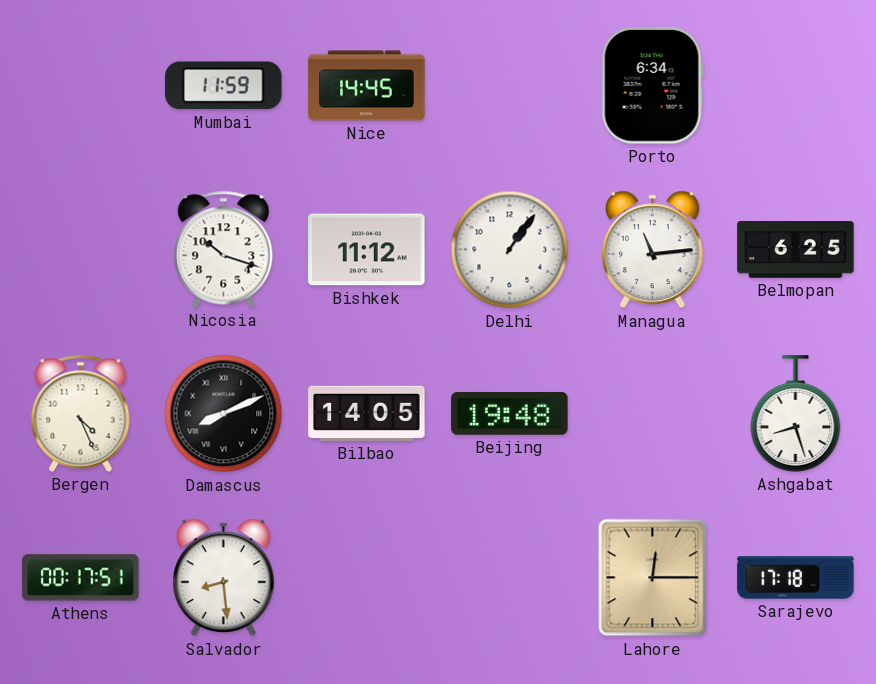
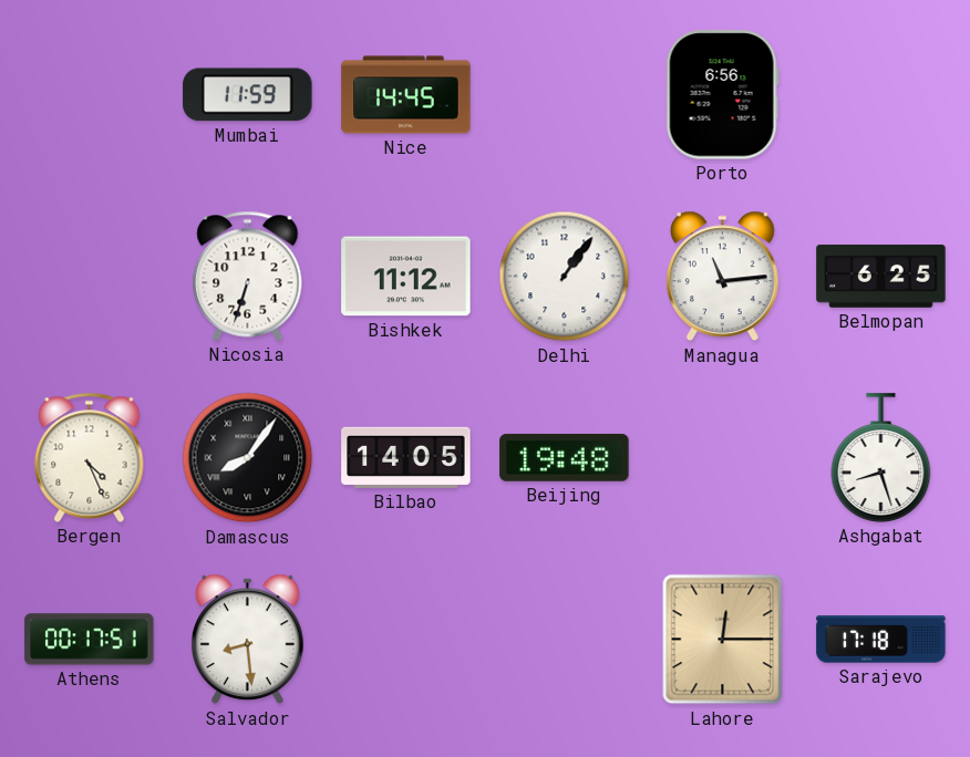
Porto: 6:34 -> 6:56 (722, 95)
Nicosia: 10:18 -> 6:33 (248, 276)
Damascus: 8:11 -> 8:06 (248, 458)
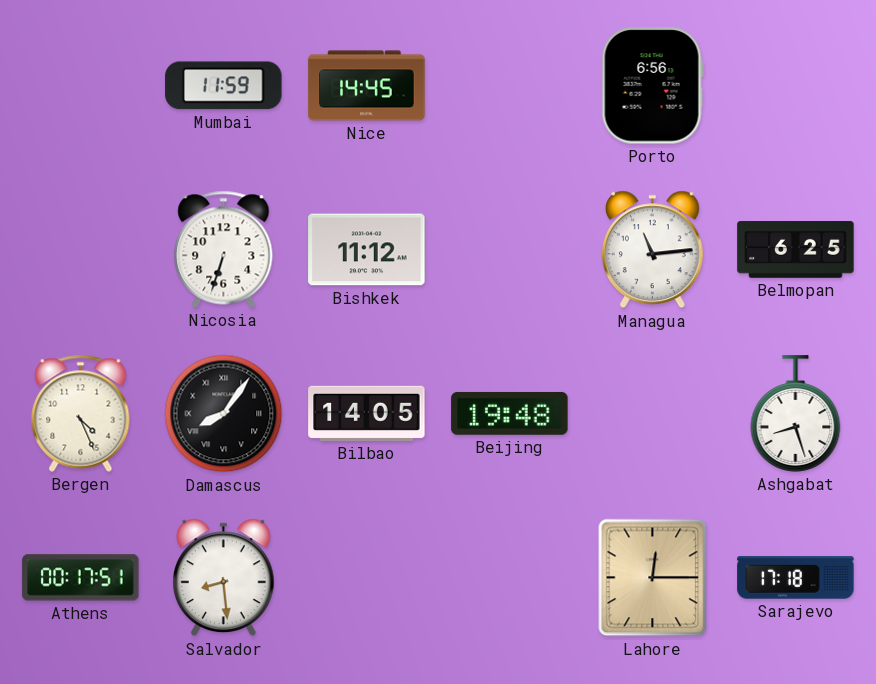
Delhi: 1:06 -> none (565, 277)
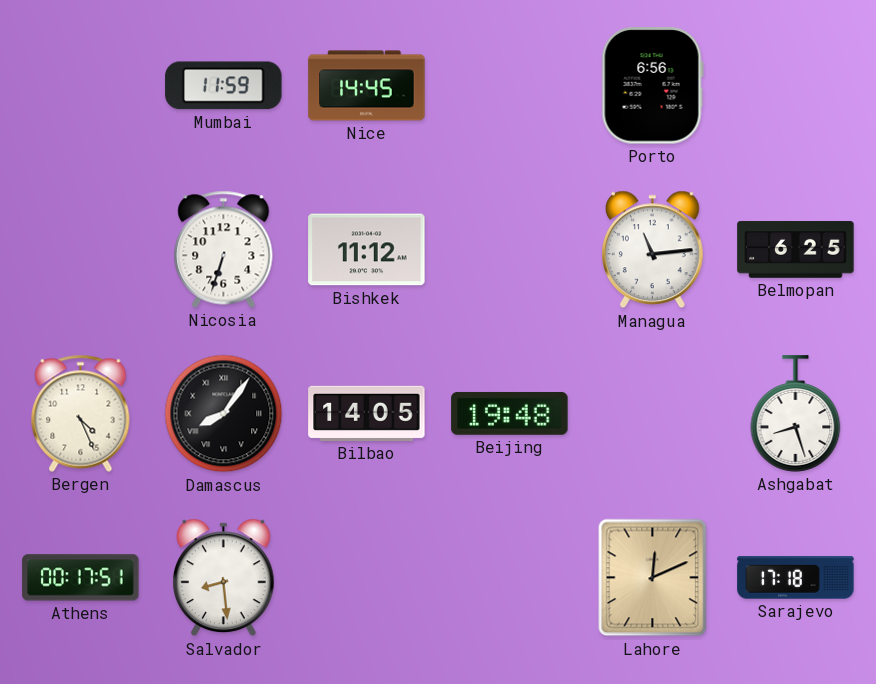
Lahore: 12:15 -> 12:11 (653, 578)
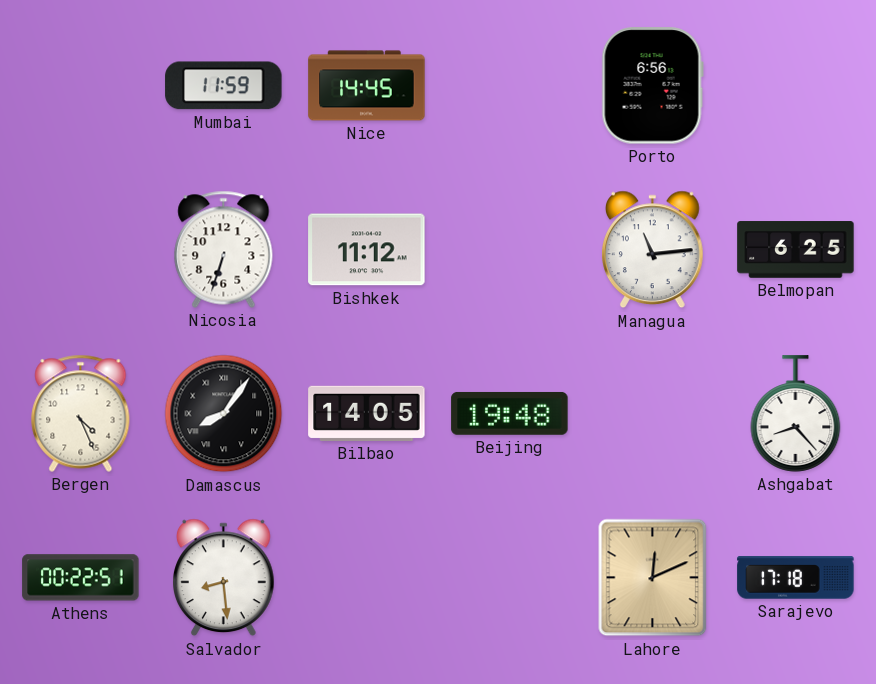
Ashgabat: 8:27 -> 8:23 (796, 414)
Athens: 00:17 -> 00:22 (81, 578)
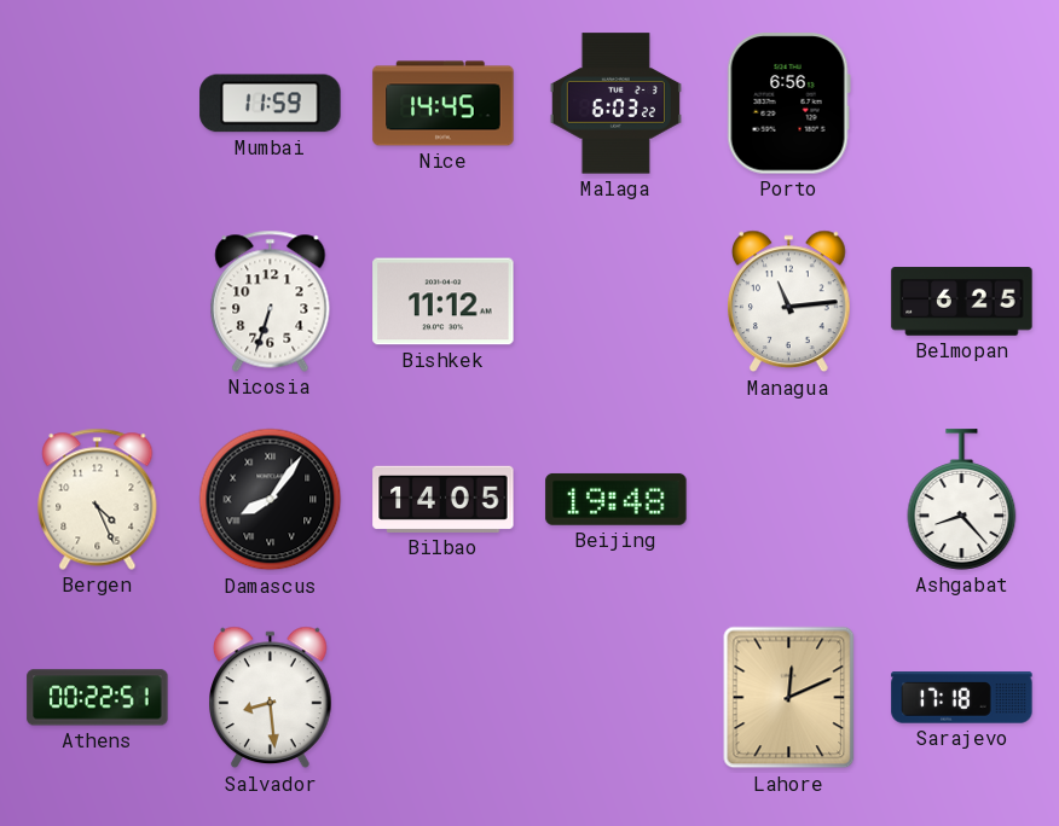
Malaga: none -> 6:03 (615, 104)
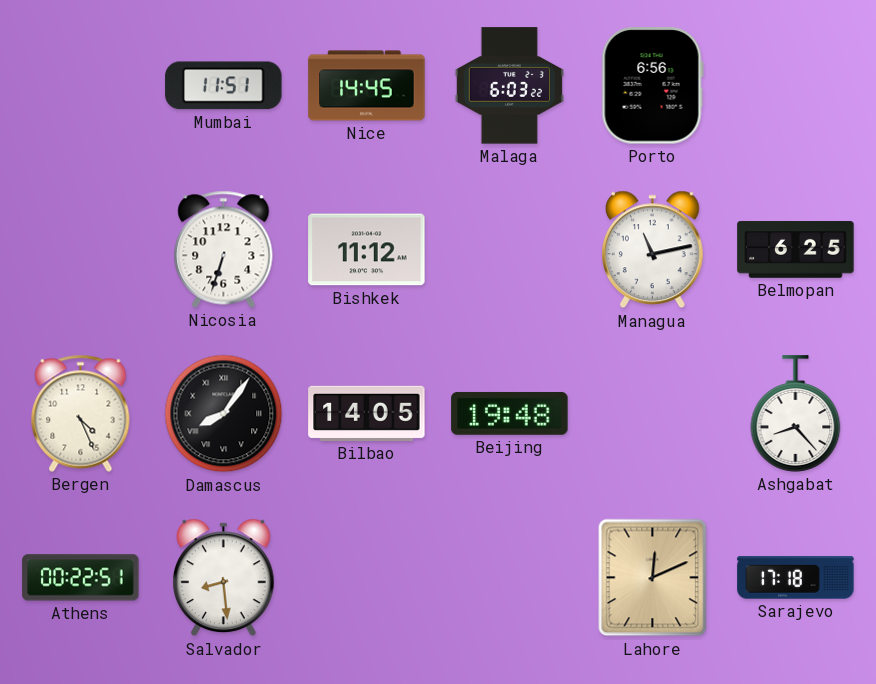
Mumbai: 11:59 -> 11:51 (224, 86)
Managua: 11:14 -> 11:13 (653, 250)
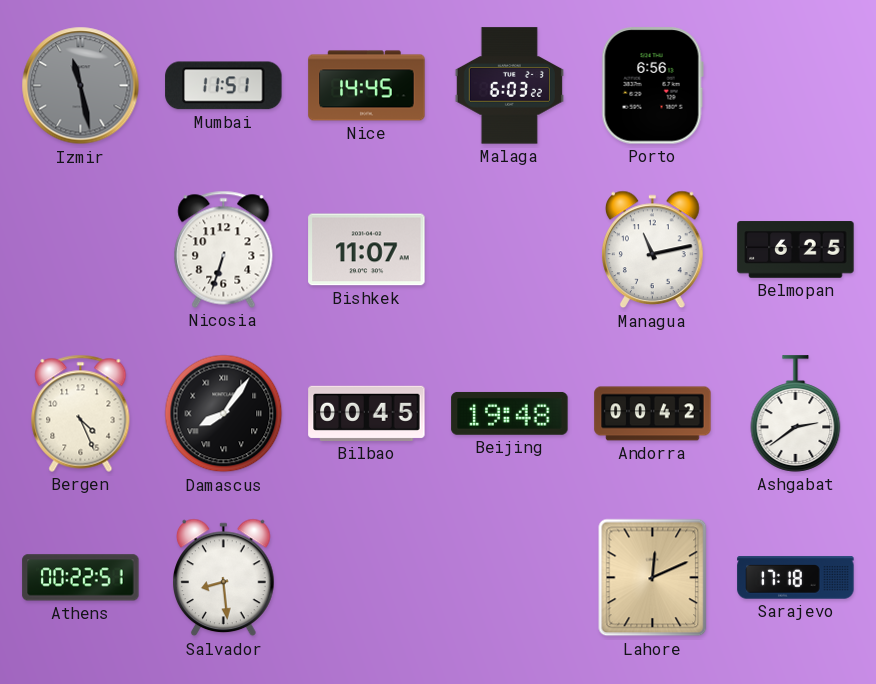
Izmir: none -> 11:28 (81, 86)
Bishkek: 11:12 -> 11:07 (367, 250)
Bilbao: 14:05 -> 00:45 (367, 413)
Andorra: none -> 00:42 (653, 414)
Ashgabat: 8:23 -> 2:39 (796, 414)
